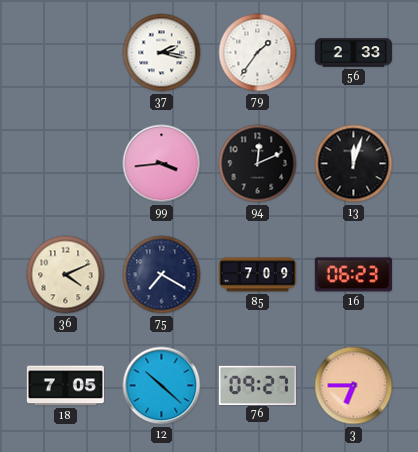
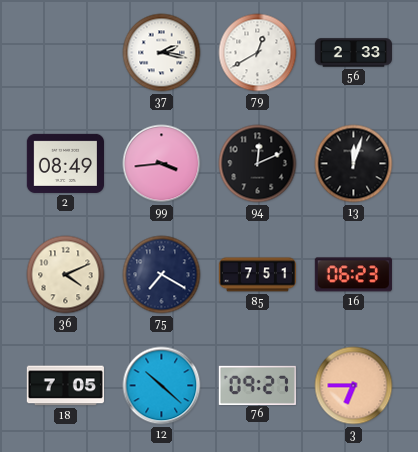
79: 1:36 -> 12:40 (258, 53)
2: none -> 08:49 (65, 163)
85: 7:09 -> 7:51 (257, 275)
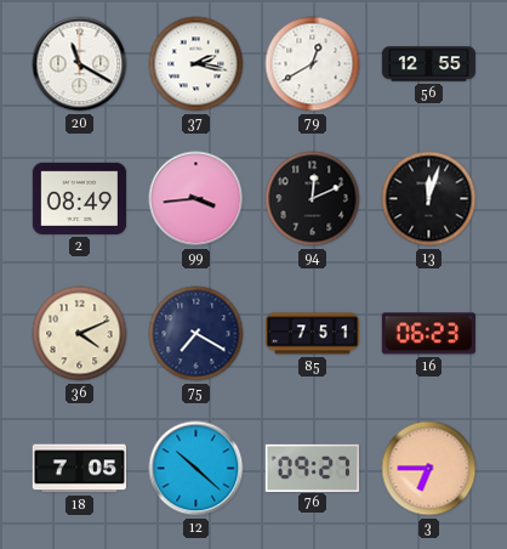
20: none -> 11:20 (80, 64)
56: 2:33 -> 12:55 (428, 64)
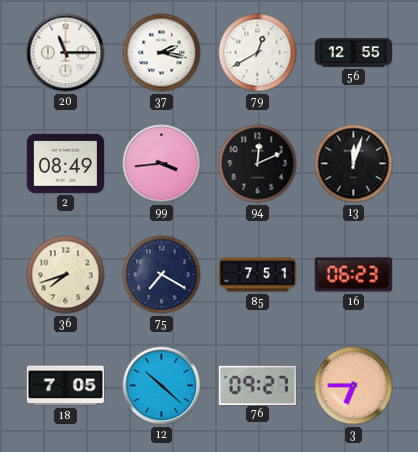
20: 11:20 -> 11:15 (66, 53)
36: 4:11 -> 7:42 (66, 275)
